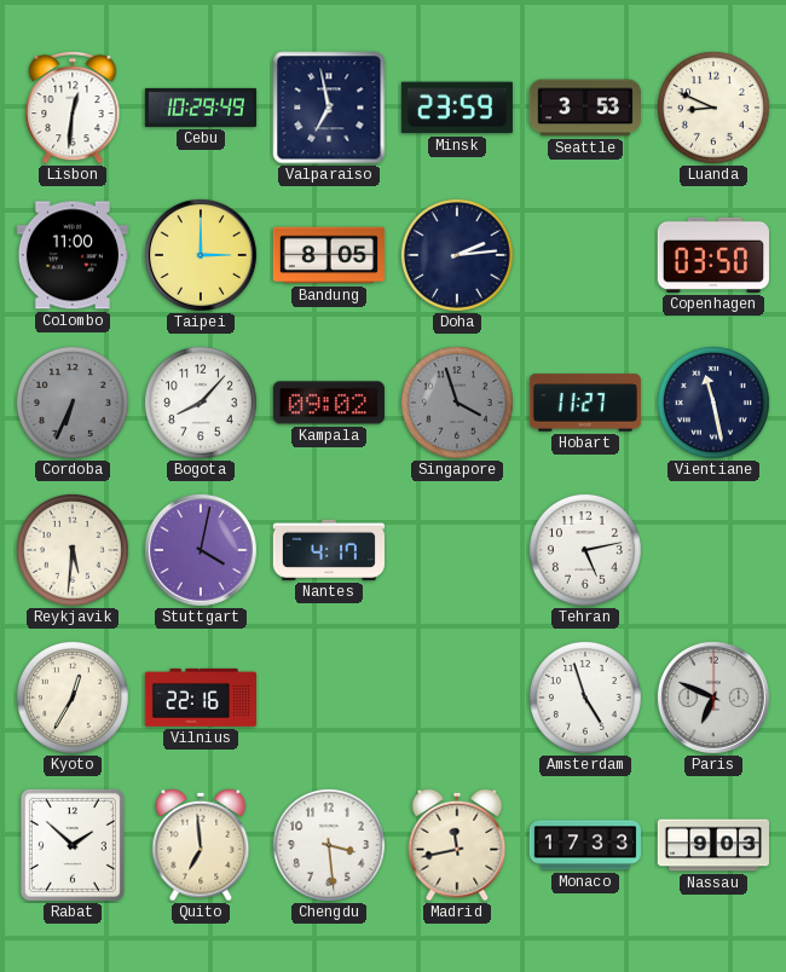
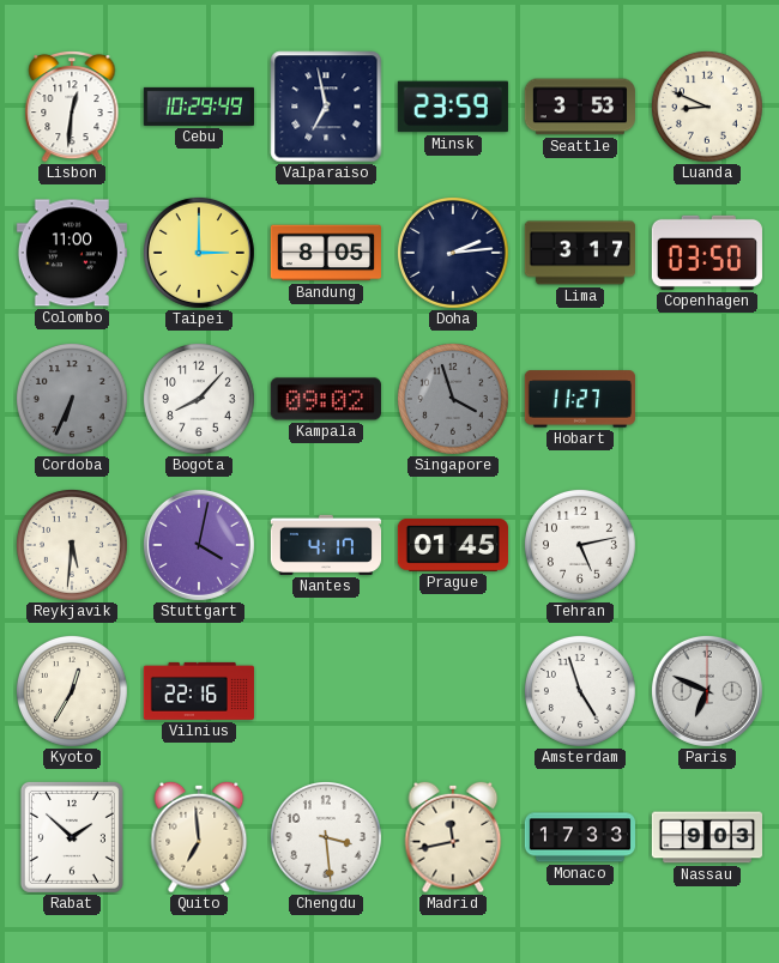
Lima: none -> 3:17 (579, 253)
Vientiane: 11:28 -> none (713, 403)
Prague: none -> 01:45 (453, 545)
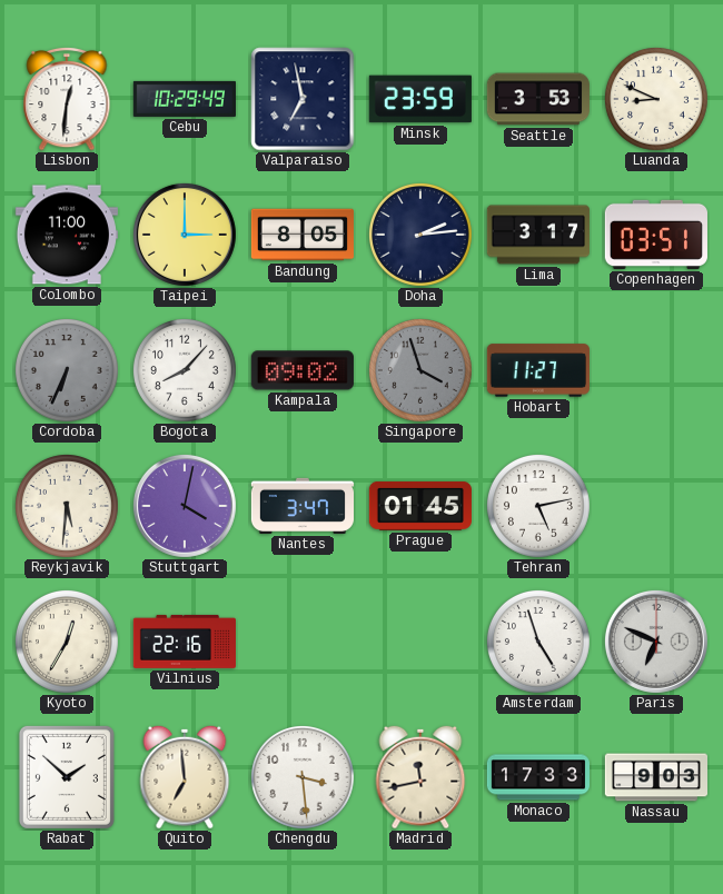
Copenhagen: 03:50 -> 03:51 (656, 235)
Nantes: 4:17 -> 3:47 (301, 506)
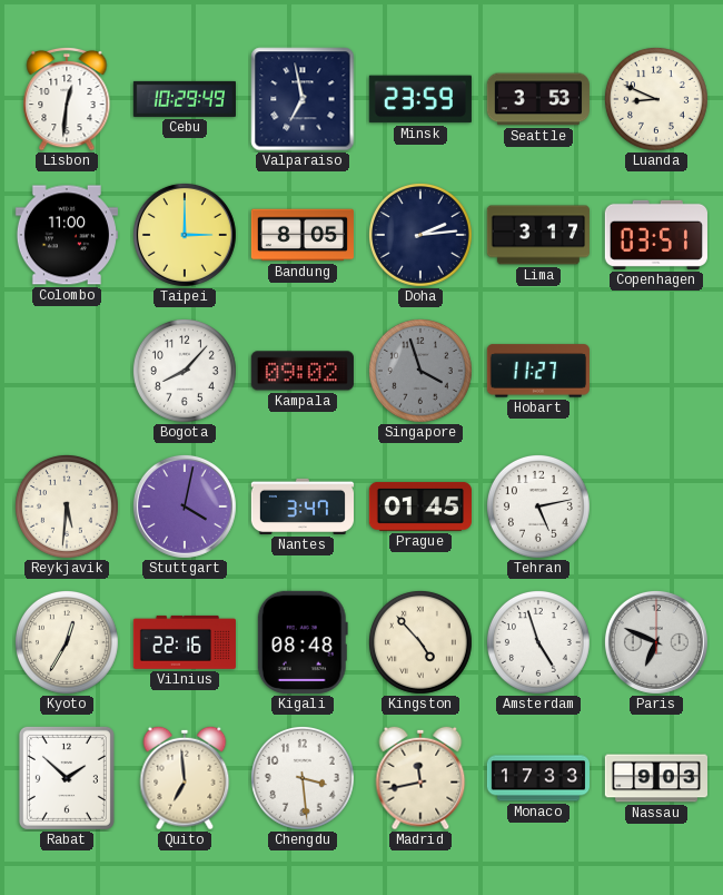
Cordoba: 6:34 -> none (67, 370)
Kigali: none -> 08:48 (303, 642)
Kingston: none -> 4:53 (420, 642)
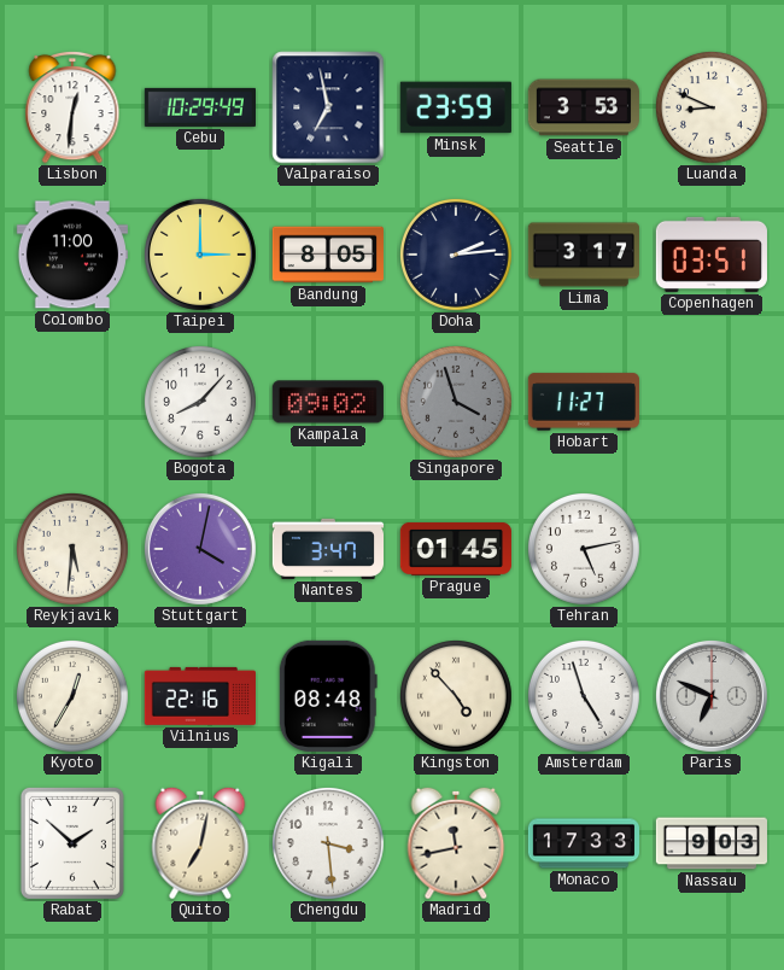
Quito: 6:59 -> 7:02 (200, 843)
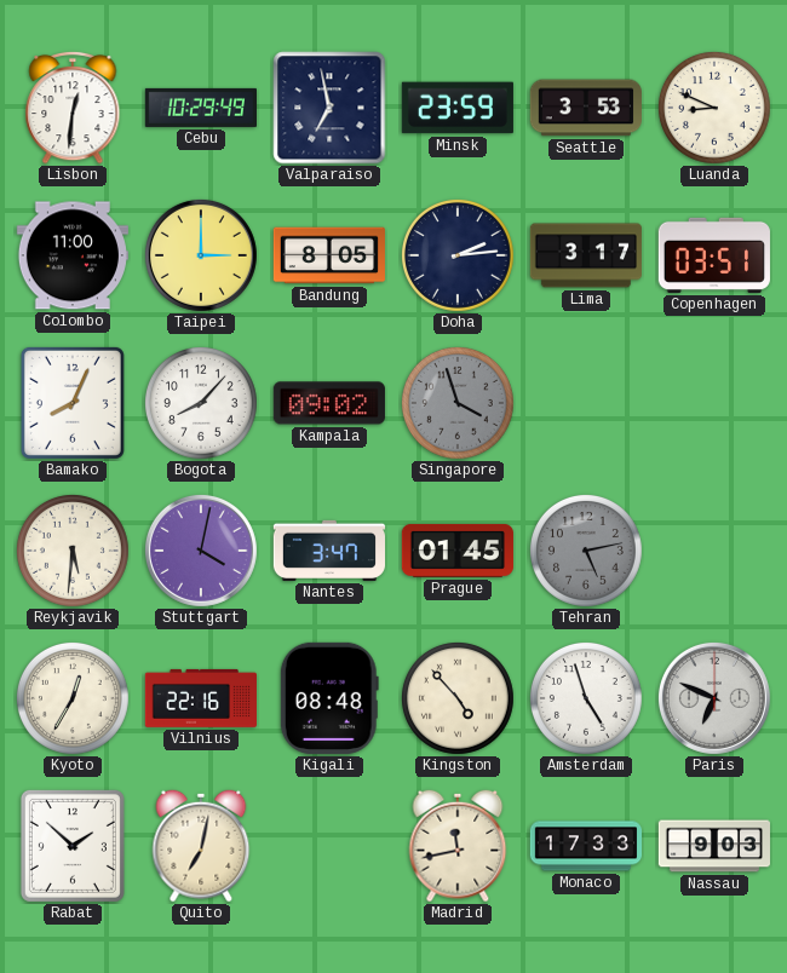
Bamako: none -> 8:04 (73, 403)
Hobart: 11:27 -> none (584, 402)
Tehran dial: white -> grey (586, 551)
Chengdu: 3:29 -> none (328, 843)
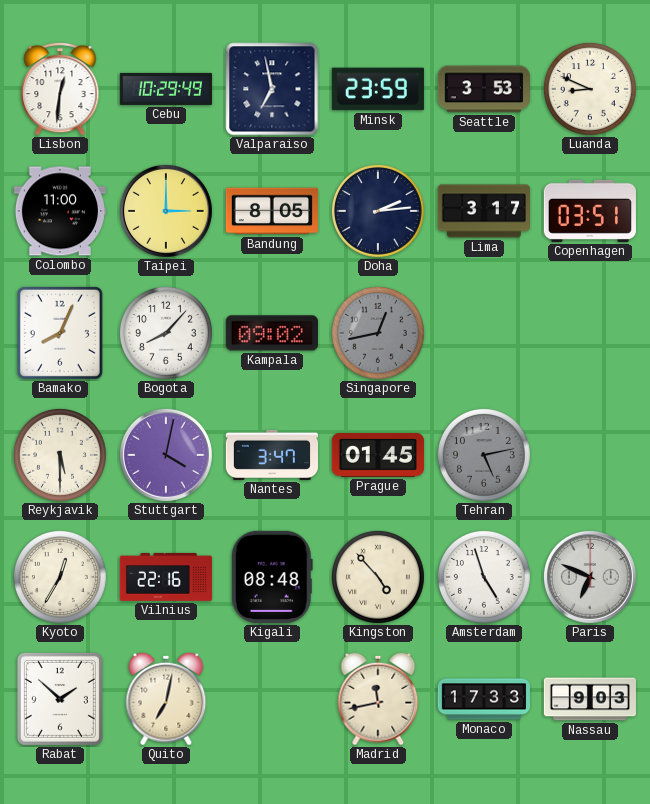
Singapore: 3:57 -> 12:43 (378, 333)
Reykjavik: 5:31 -> 5:30 (60, 455)
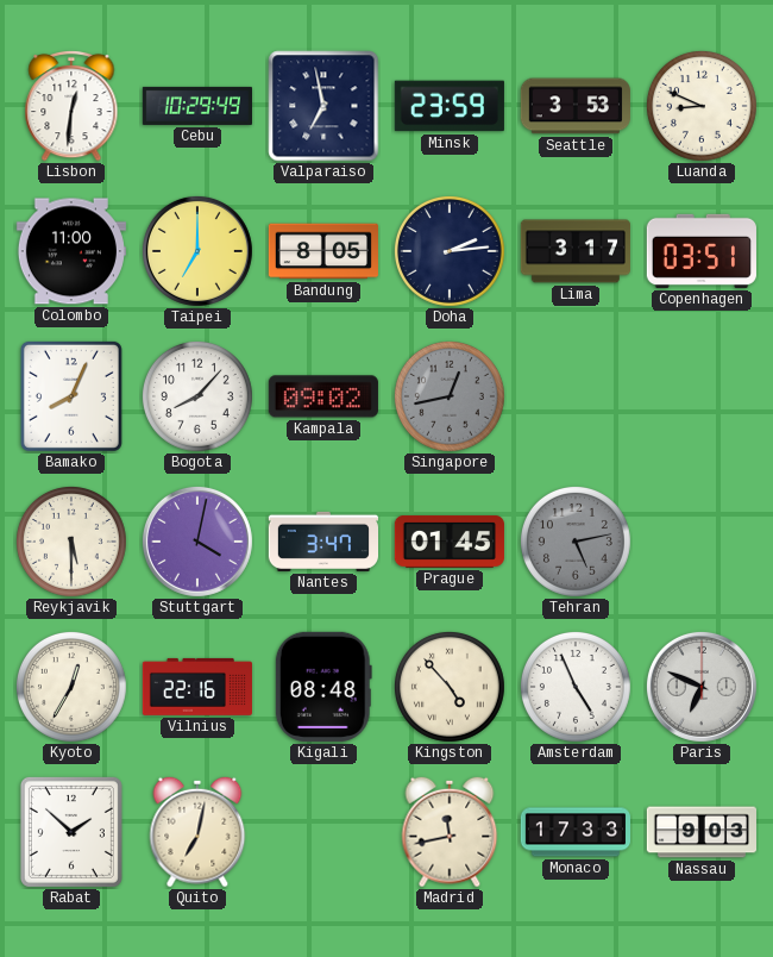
Taipei: 3:00 -> 7:00 (197, 251)
Amsterdam: 4:57 -> 4:56 (576, 687)
